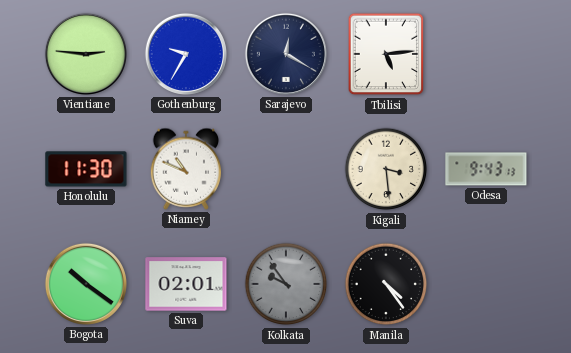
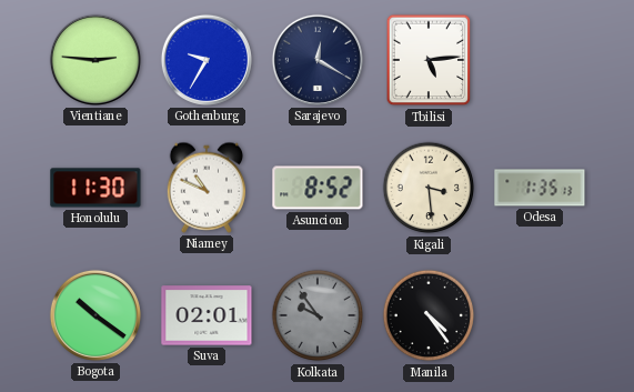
Asuncion: none -> 8:52 (318, 188)
Odesa: 9:43 -> 1:35 (540, 188)
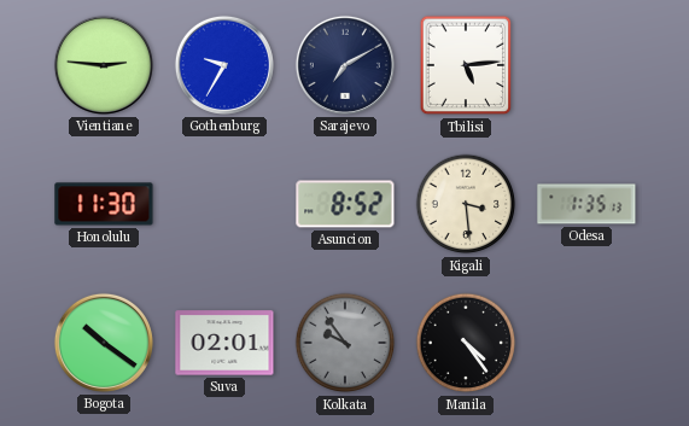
Sarajevo: 12:20 -> 7:10 (345, 65)
Niamey: 10:49 -> none (207, 188)
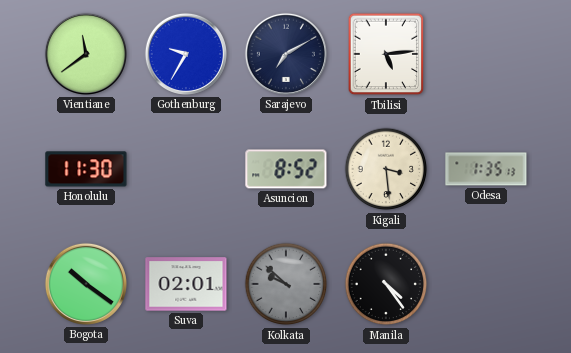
Vientiane: 2:46 -> 11:39 (86, 54)
Kolkata: 9:54 -> 9:52 (286, 284)
